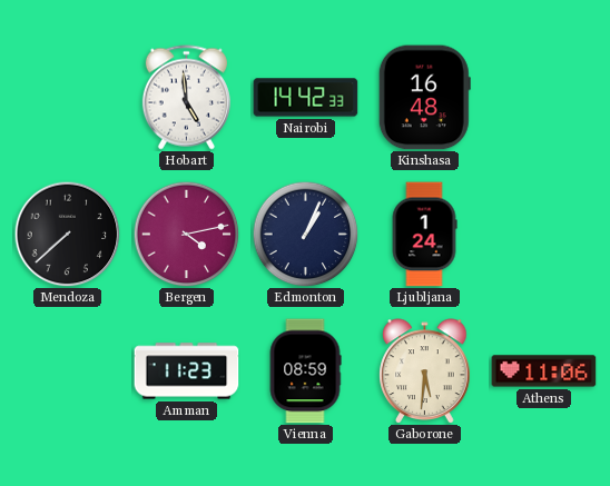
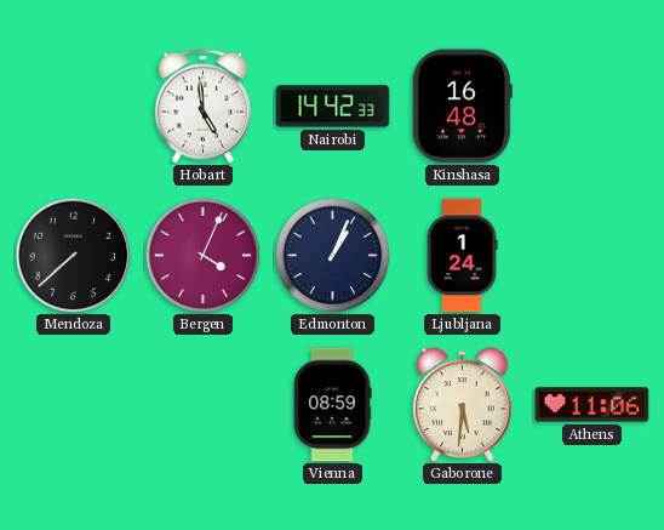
Bergen: 4:13 -> 4:04 (202, 255)
Amman: 11:23 -> none (187, 371)
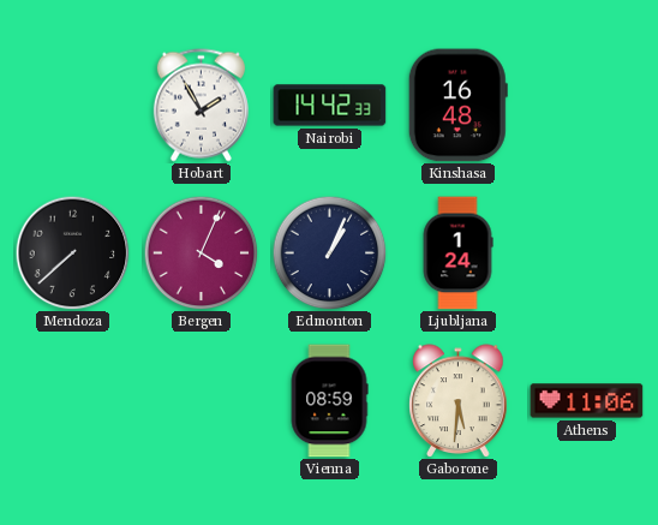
Hobart: 4:59 -> 1:55 (201, 106)
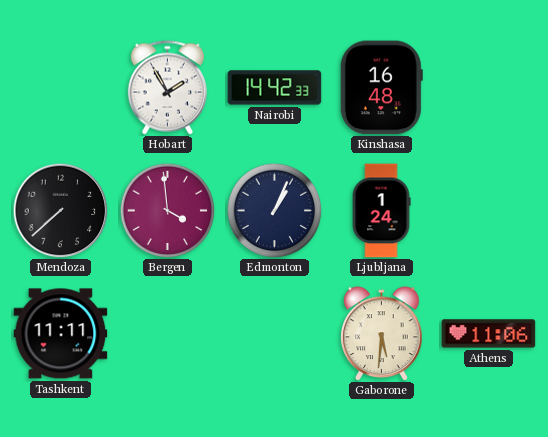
Bergen: 4:04 -> 3:59 (167, 210)
Tashkent: none -> 11:11 (61, 334)
Vienna: 08:59 -> none (329, 401)
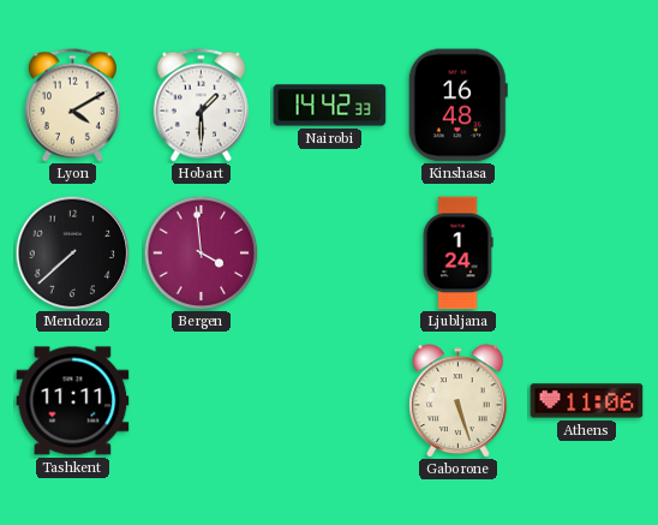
Lyon: none -> 4:10 (72, 106)
Hobart: 1:55 -> 1:30 (201, 106)
Edmonton: 1:04 -> none (274, 210)
Gaborone: 5:31 -> 5:27 (459, 401)
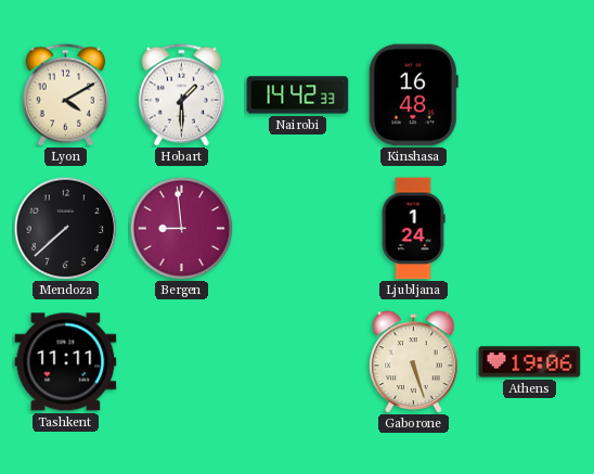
Bergen: 3:59 -> 8:59 (181, 228)
Athens: 11:06 -> 19:06 (530, 362)
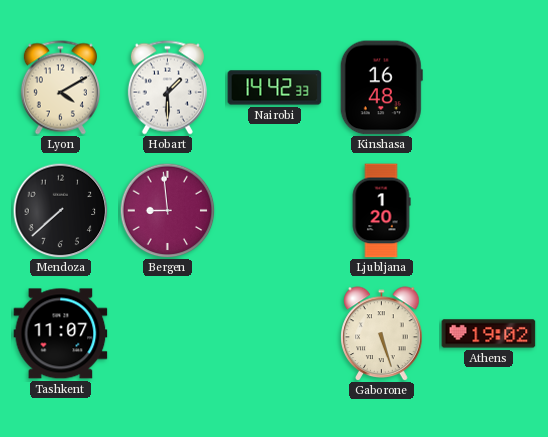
Ljubljana: 1:24 -> 1:20 (381, 211)
Tashkent: 11:11 -> 11:07 (61, 334)
Athens: 19:06 -> 19:02 (489, 334)
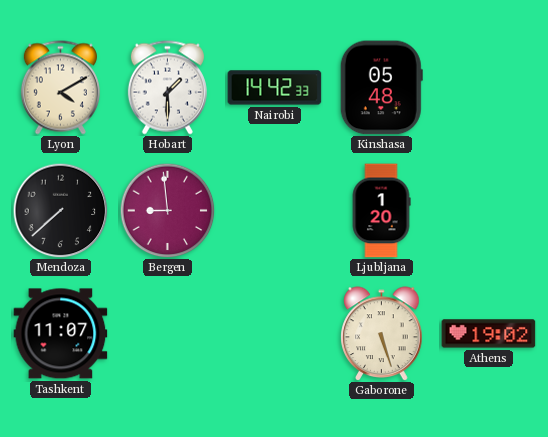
Kinshasa: 16:48 -> 05:48 (381, 88)
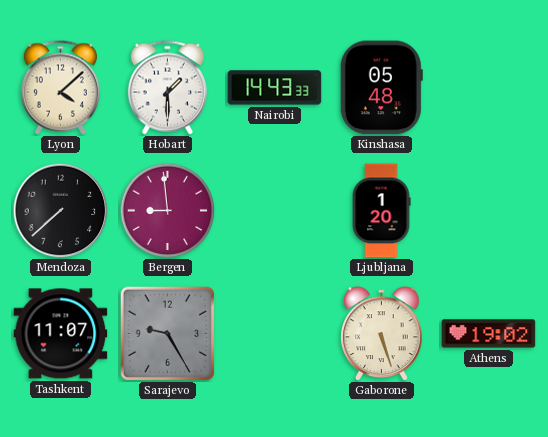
Lyon: 4:10 -> 4:08 (60, 88)
Nairobi: 14:42 -> 14:43 (275, 88)
Sarajevo: none -> 9:25 (167, 333)
